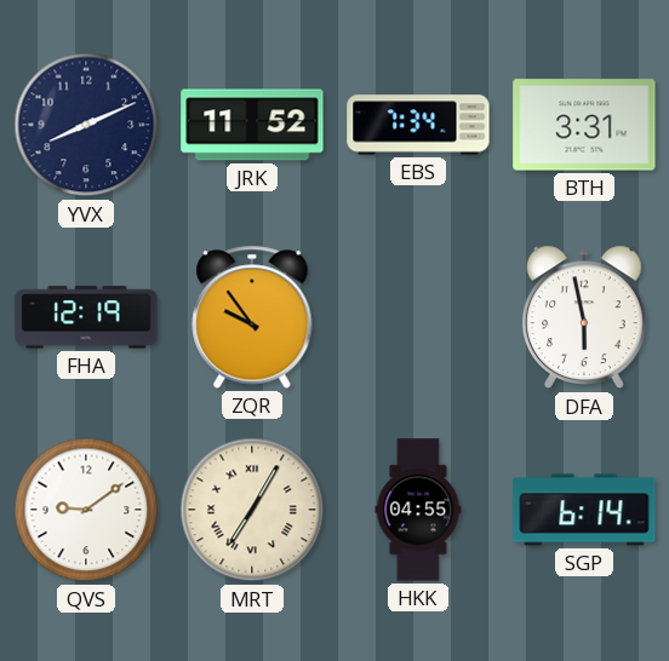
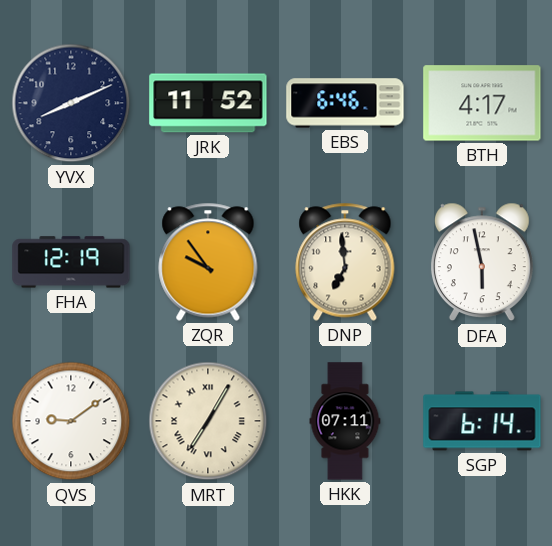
EBS: 7:34 -> 6:46 (345, 103)
BTH: 3:31 -> 4:17 (482, 103)
DNP: none -> 6:59 (345, 262)
HKK: 04:55 -> 07:11 (345, 421)
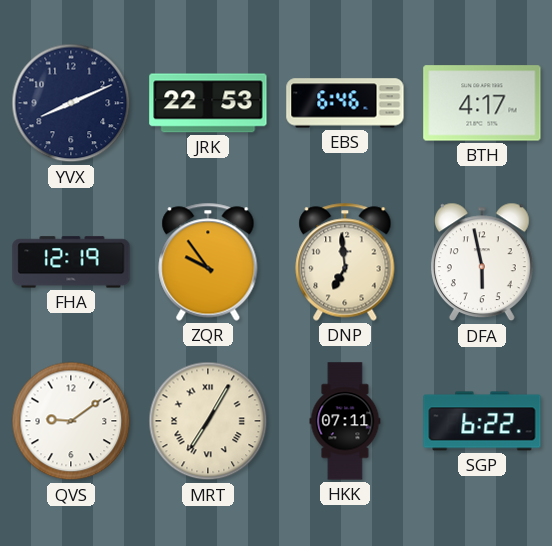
JRK: 11:52 -> 22:53 (208, 103)
SGP: 6:14 -> 6:22 (482, 421)
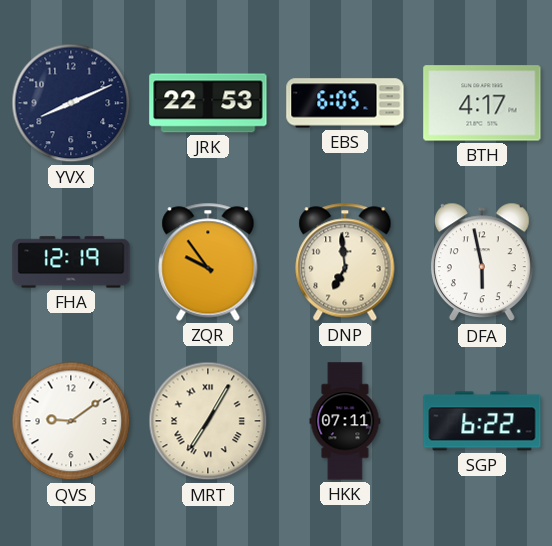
EBS: 6:46 -> 6:05 (345, 103)
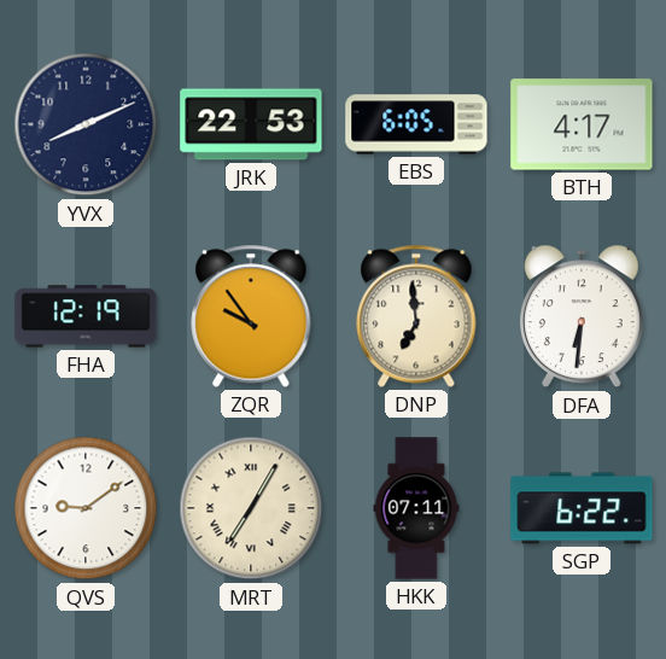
DFA: 5:58 -> 6:31 (582, 316)
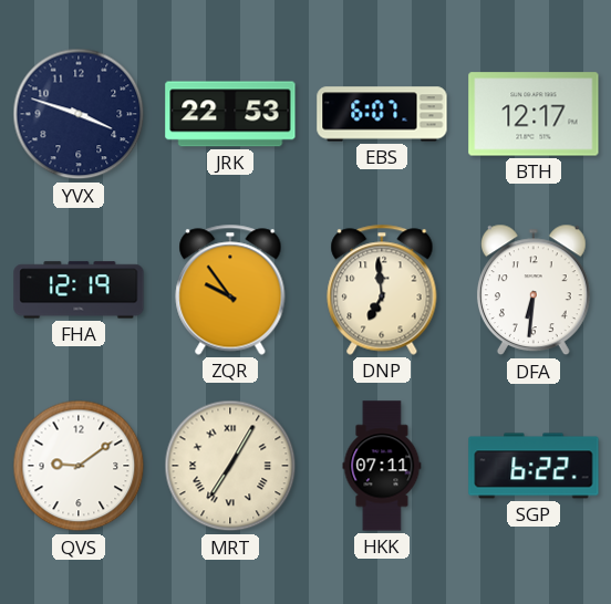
YVX: 8:11 -> 3:48 (79, 114)
EBS: 6:05 -> 6:07 (382, 114)
BTH: 4:17 -> 12:17 (534, 114)
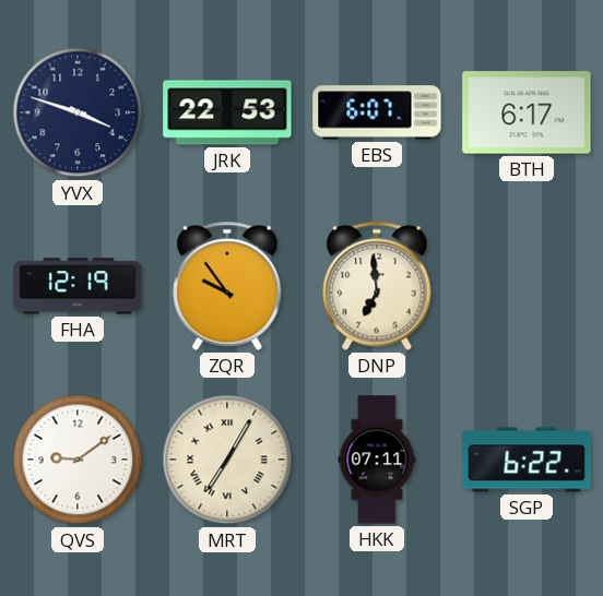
BTH: 12:17 -> 6:17 (527, 112)
DFA: 6:31 -> none (534, 290)
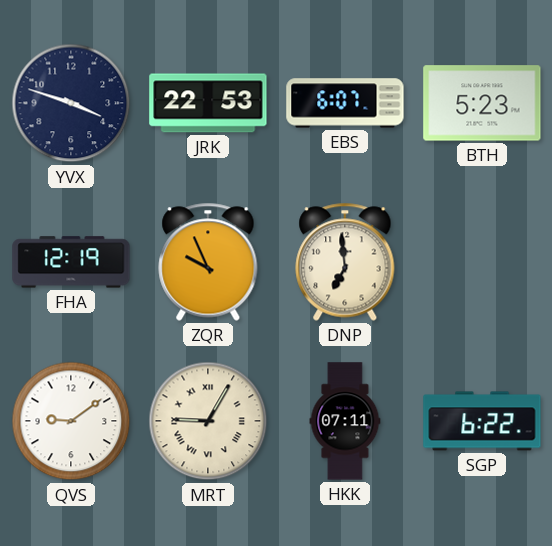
BTH: 6:17 -> 5:23 (482, 103)
ZQR: 9:54 -> 9:56 (208, 262)
MRT: 7:05 -> 9:05 (208, 421)
